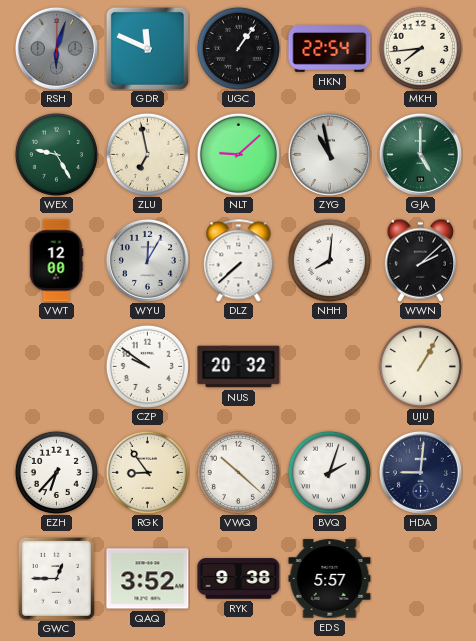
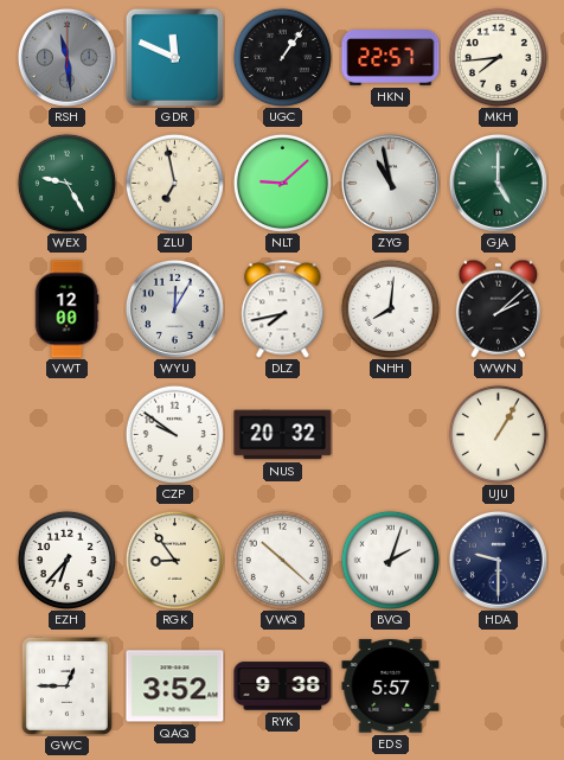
RSH: 6:03 -> 11:29 (66, 57)
HKN: 22:54 -> 22:57 (391, 58)
DLZ: 7:38 -> 7:43 (283, 309)
HDA: 9:01 -> 9:30 (498, 560)
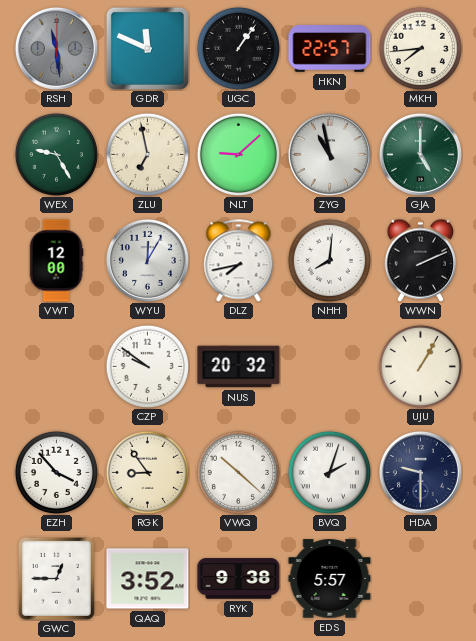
WWN: 2:08 -> 2:11 (421, 260)
EZH: 6:37 -> 3:53 (56, 472)
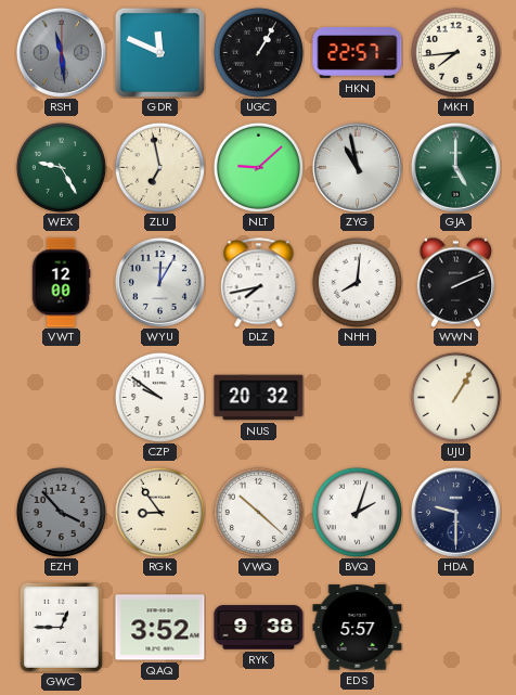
UGC: 1:06 -> 1:05 (258, 52)
EZH dial: white -> grey (61, 512)
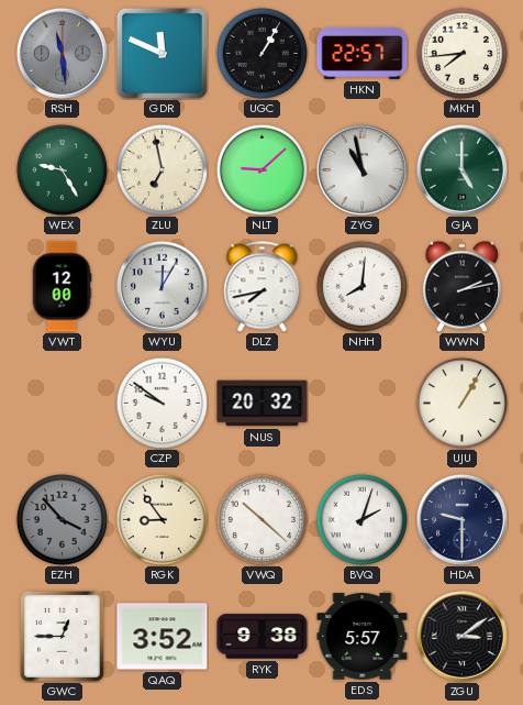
WWN: 2:11 -> 2:13 (463, 286)
ZGU: none -> 3:09 (461, 636)
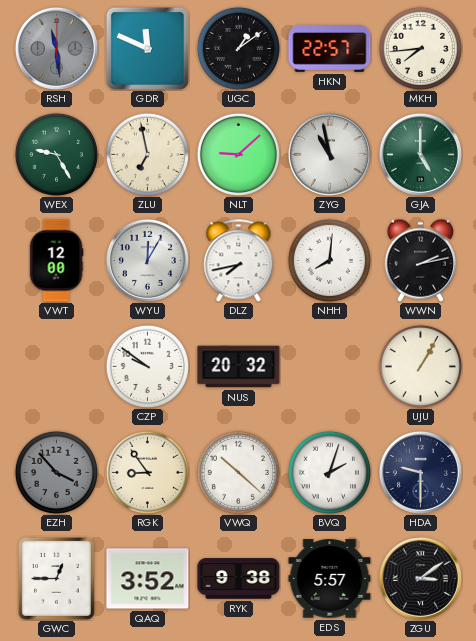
UGC: 1:05 -> 1:09 (238, 48)
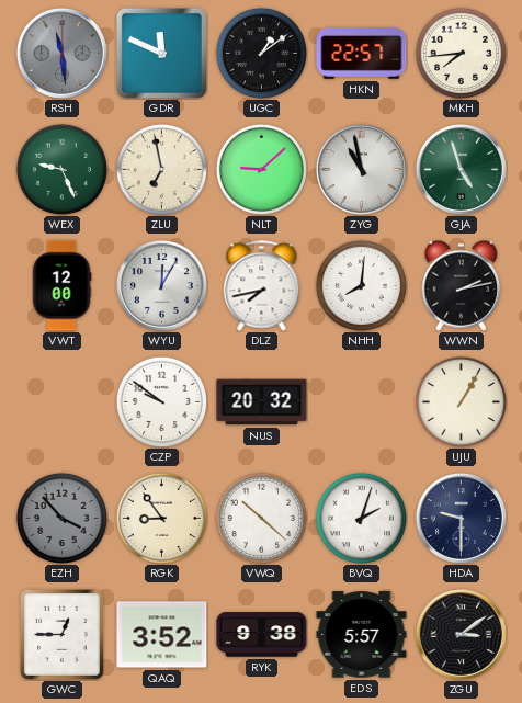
WEX: 9:25 -> 9:26 (61, 169)
GJA: 5:00 -> 4:57 (461, 169)
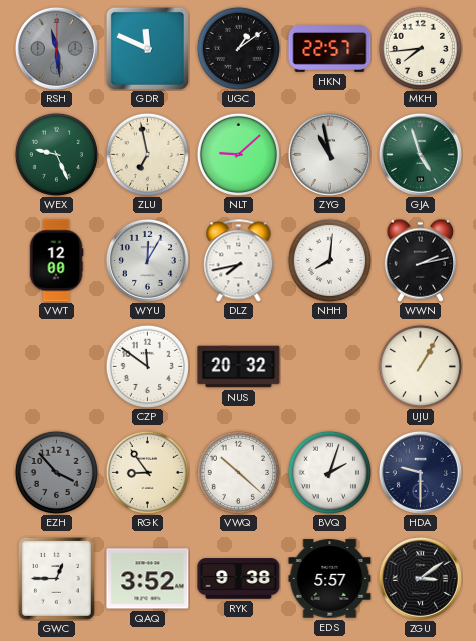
CZP: 9:51 -> 11:51 (147, 366)
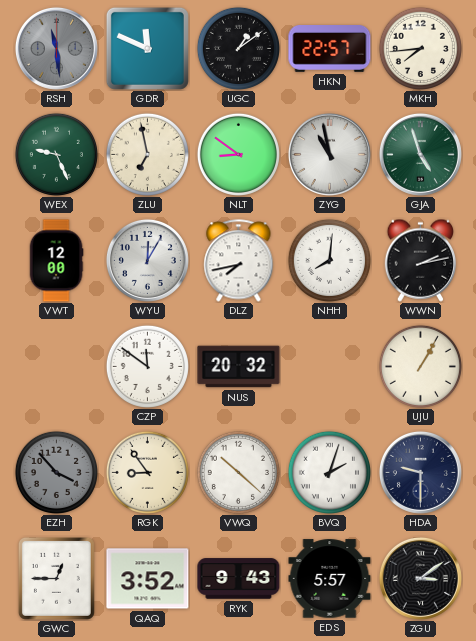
NLT: 9:08 -> 8:51 (238, 154)
RYK: 9:38 -> 9:43 (239, 579)
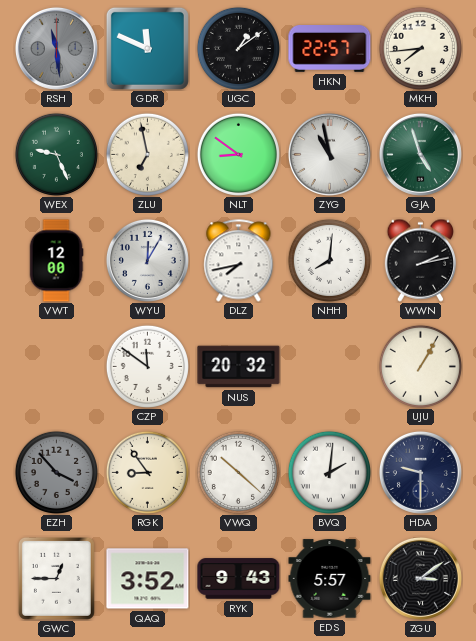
BVQ: 2:03 -> 2:01 (329, 472)
